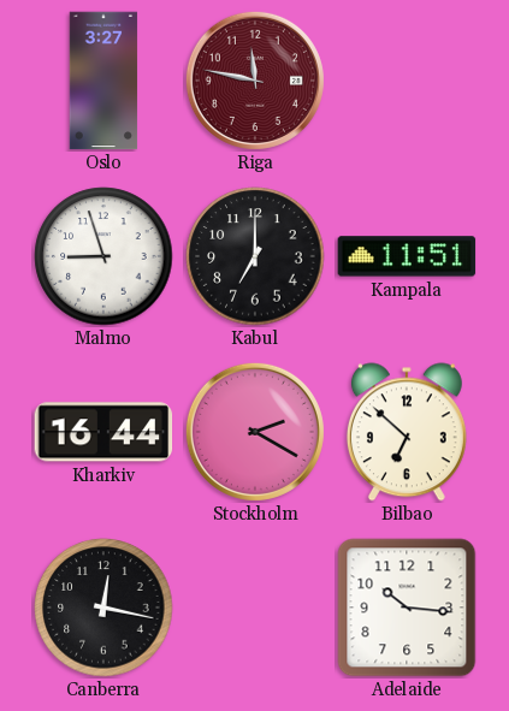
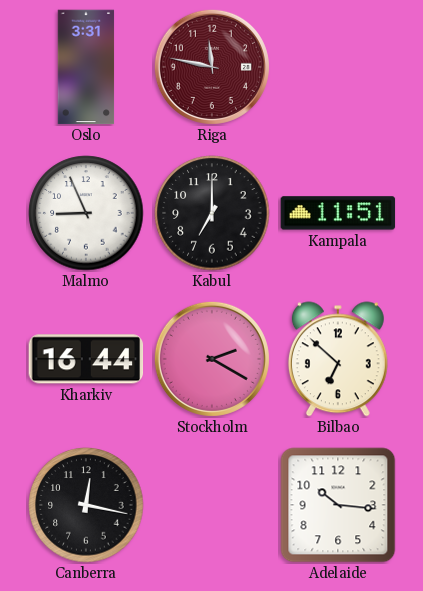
Oslo: 3:27 -> 3:31 (86, 67)
Malmo: 8:57 -> 8:56 (86, 213)
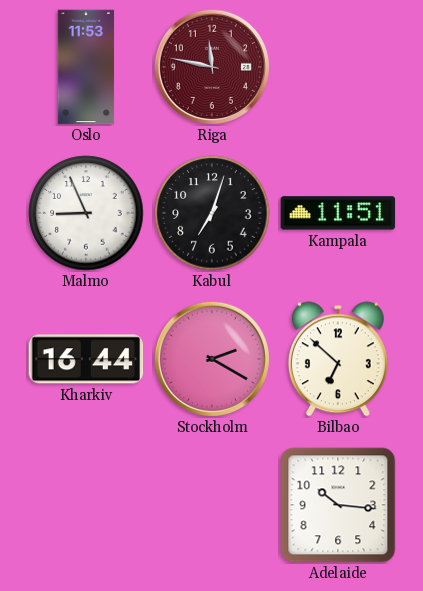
Oslo: 3:31 -> 11:53 (86, 67)
Kabul: 7:00 -> 7:03 (212, 213)
Canberra: 12:17 -> none (86, 505)
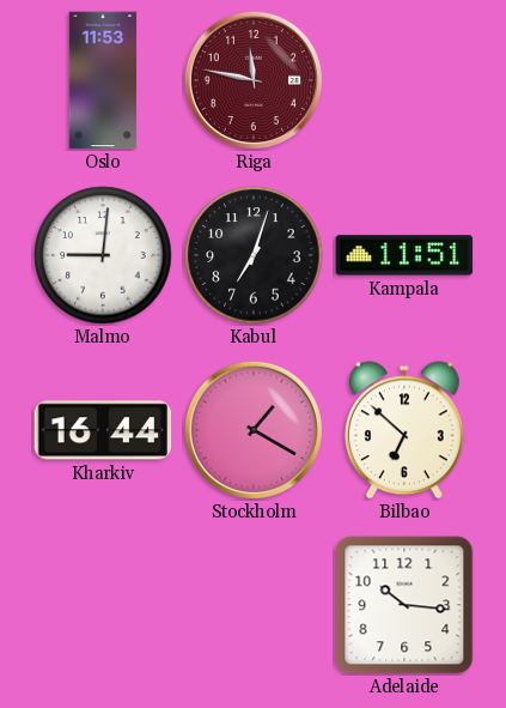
Malmo: 8:56 -> 9:01 (103, 255)
Stockholm: 2:20 -> 1:20 (254, 430)
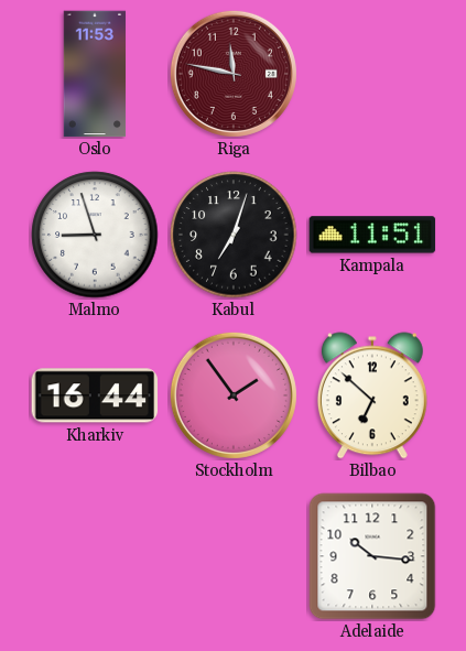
Malmo: 9:01 -> 8:57 (95, 235)
Stockholm: 1:20 -> 1:54 (234, 395)
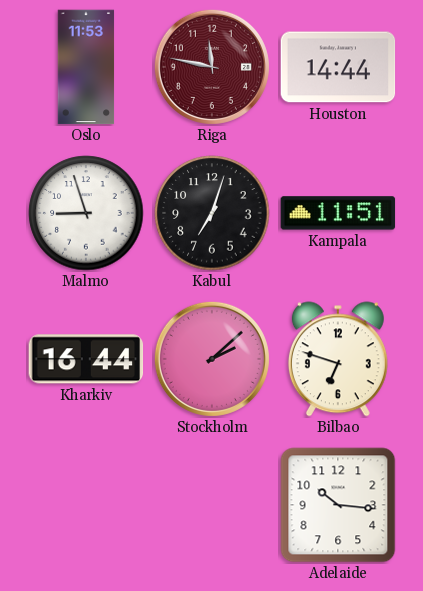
Houston: none -> 14:44 (338, 67)
Stockholm: 1:54 -> 2:08 (212, 359)
Bilbao: 6:52 -> 6:48 (338, 359)
